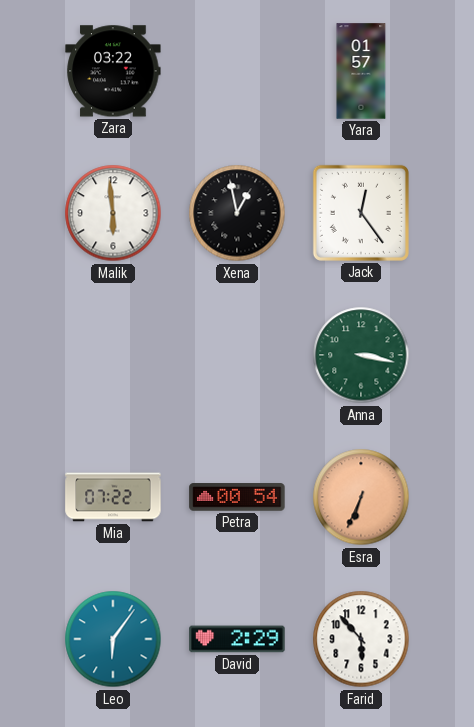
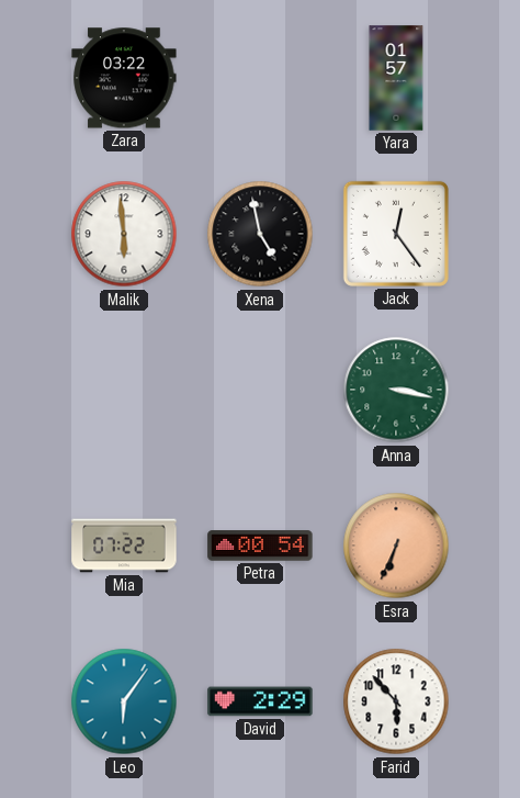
Xena: 12:58 -> 4:58 (260, 234)
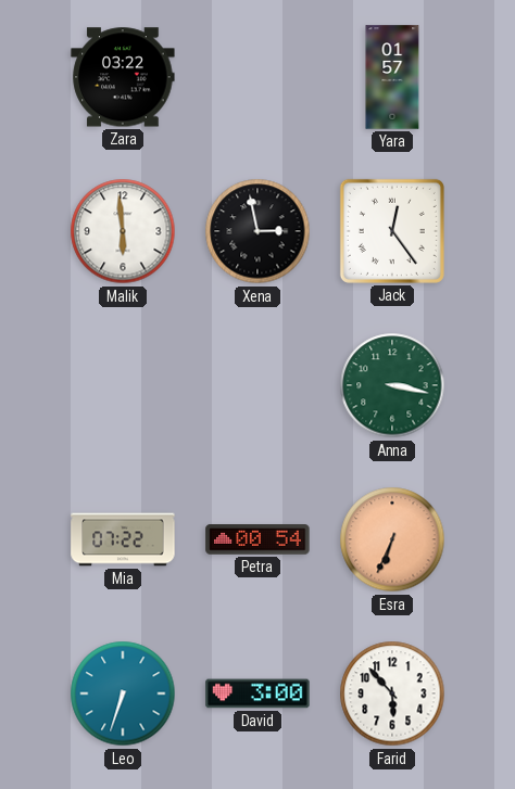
Xena: 4:58 -> 2:58 (257, 231)
Leo: 6:06 -> 6:33 (123, 693)
David: 2:29 -> 3:00 (257, 693)
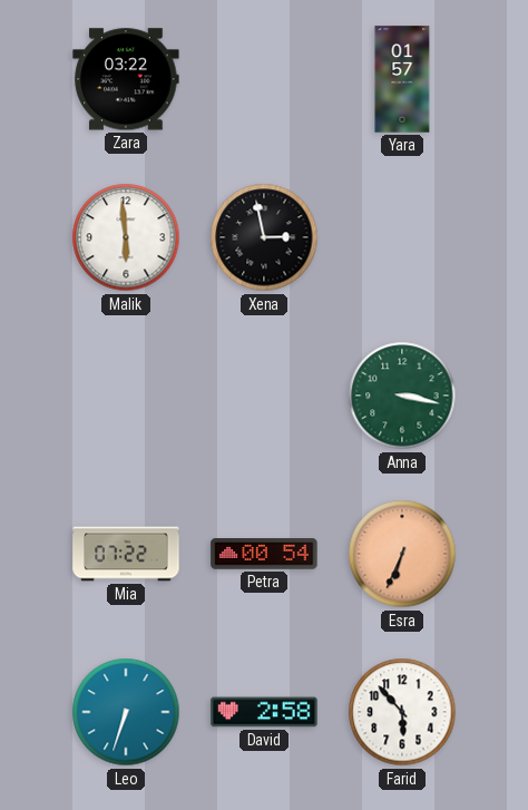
Jack: 12:24 -> none (392, 231)
David: 3:00 -> 2:58 (264, 712)
